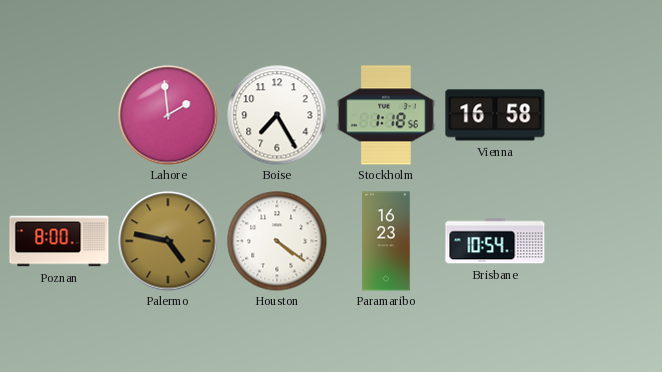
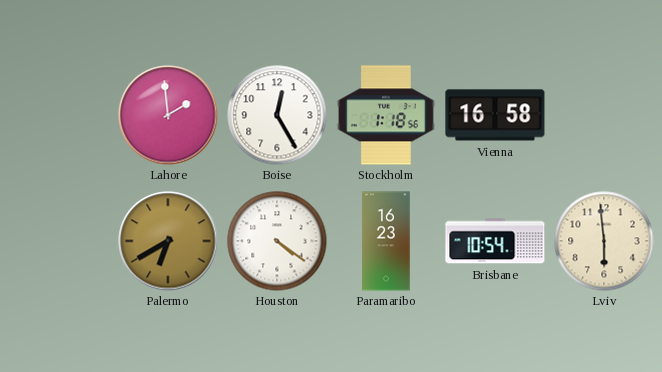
Boise: 7:25 -> 12:25 (277, 115)
Poznan: 8:00 -> none (59, 241)
Palermo: 4:47 -> 6:40 (168, 241)
Lviv: none -> 5:59 (604, 241)
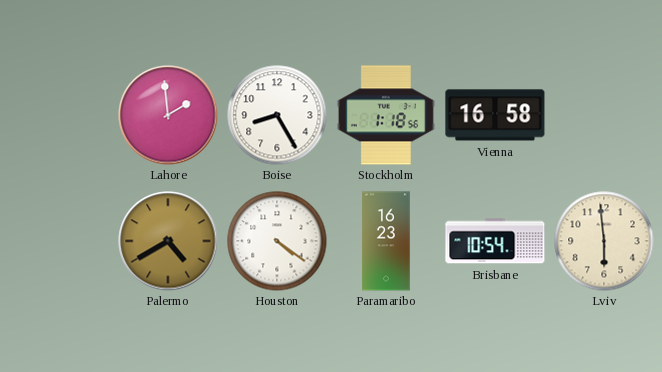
Boise: 12:25 -> 8:25 (277, 115)
Palermo: 6:40 -> 4:40 (168, 241)
